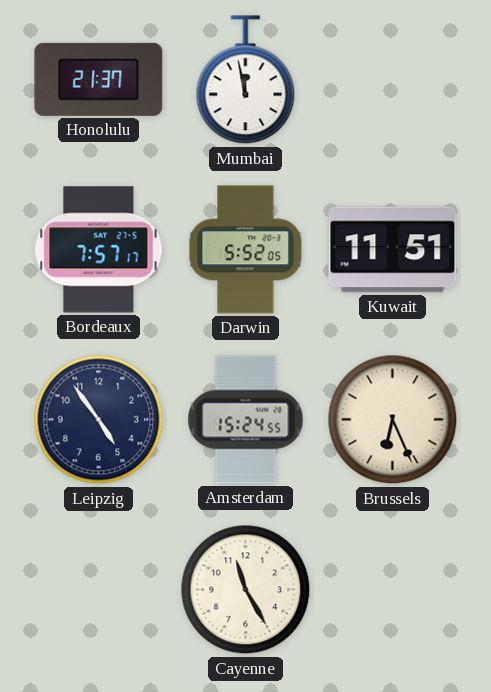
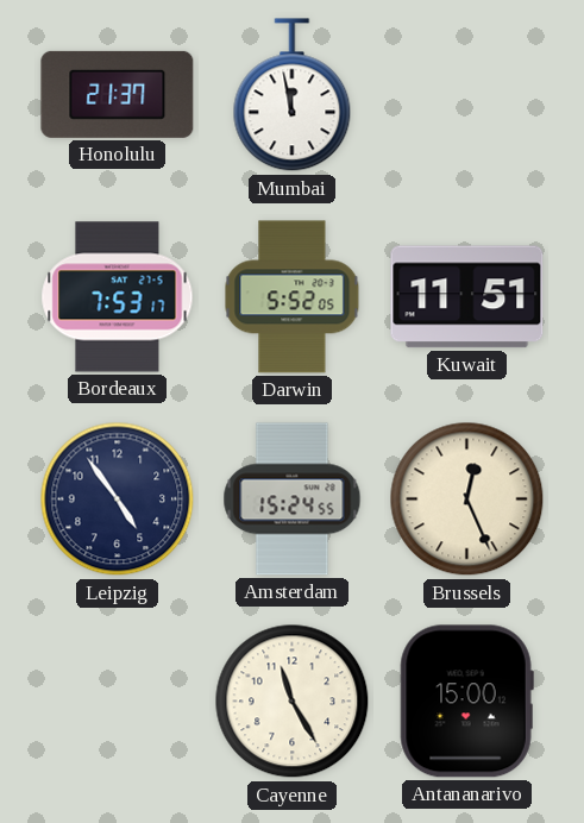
Bordeaux: 7:57 -> 7:53 (118, 297)
Brussels: 6:26 -> 12:26 (467, 500)
Antananarivo: none -> 15:00 (466, 702)
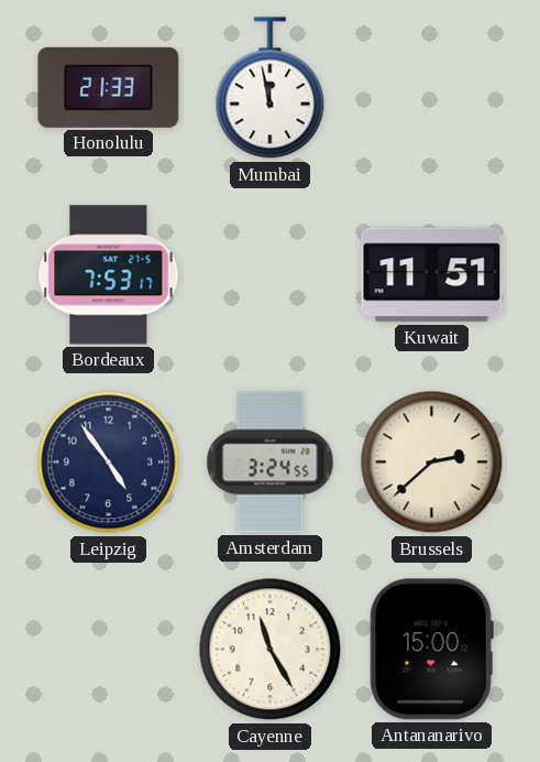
Honolulu: 21:37 -> 21:33 (109, 87)
Darwin: 5:52 -> none (293, 297)
Amsterdam: 15:24 -> 3:24 (271, 462)
Brussels: 12:26 -> 2:38 (432, 462)
